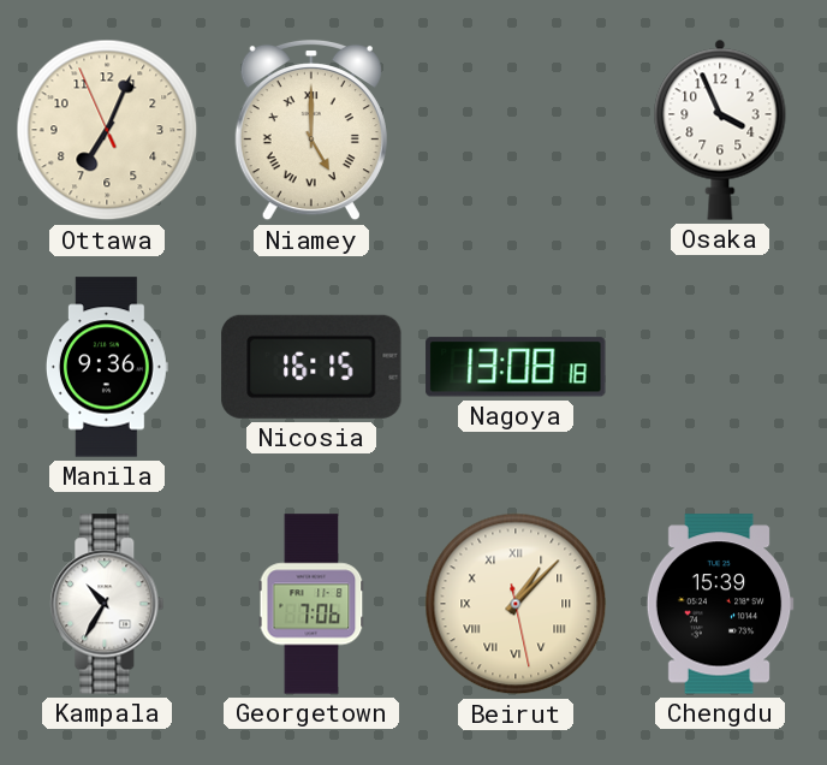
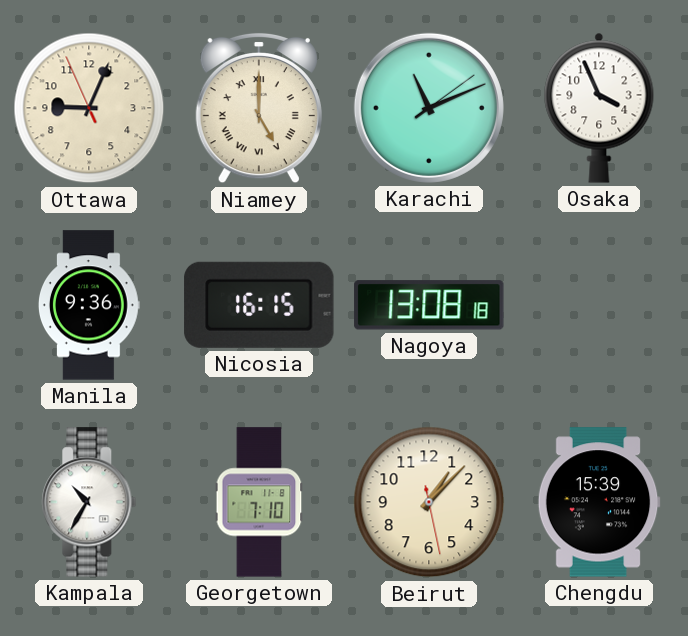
Ottawa: 7:03 -> 9:03 (89, 108)
Karachi: none -> 11:11 (429, 108)
Georgetown: 7:06 -> 7:10 (259, 502)
Beirut numerals: Roman -> Arabic (429, 502)
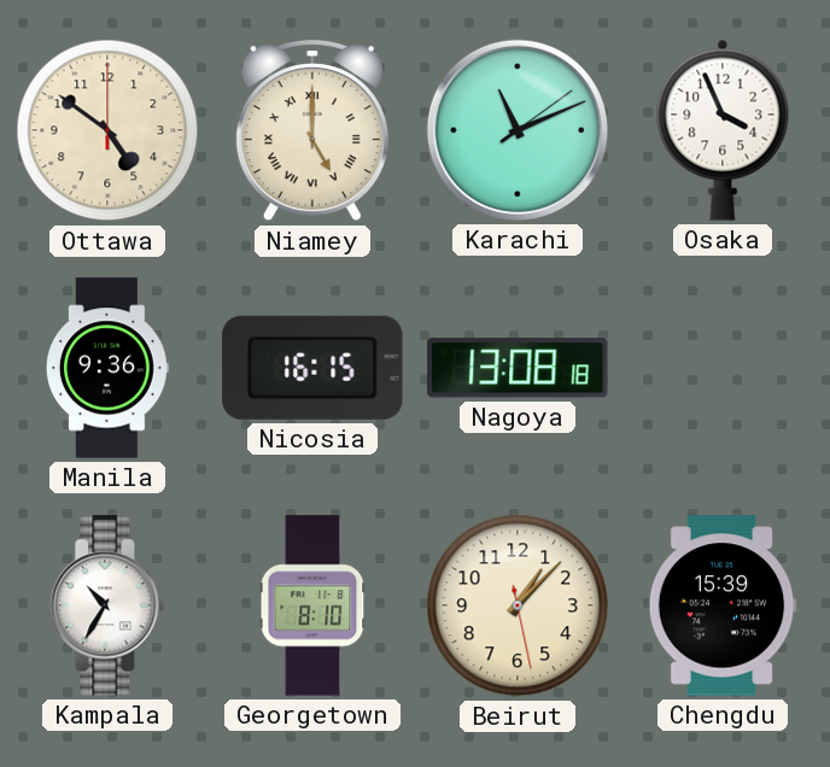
Ottawa: 9:03 -> 4:51 (107, 130)
Georgetown: 7:10 -> 8:10 (312, 605)
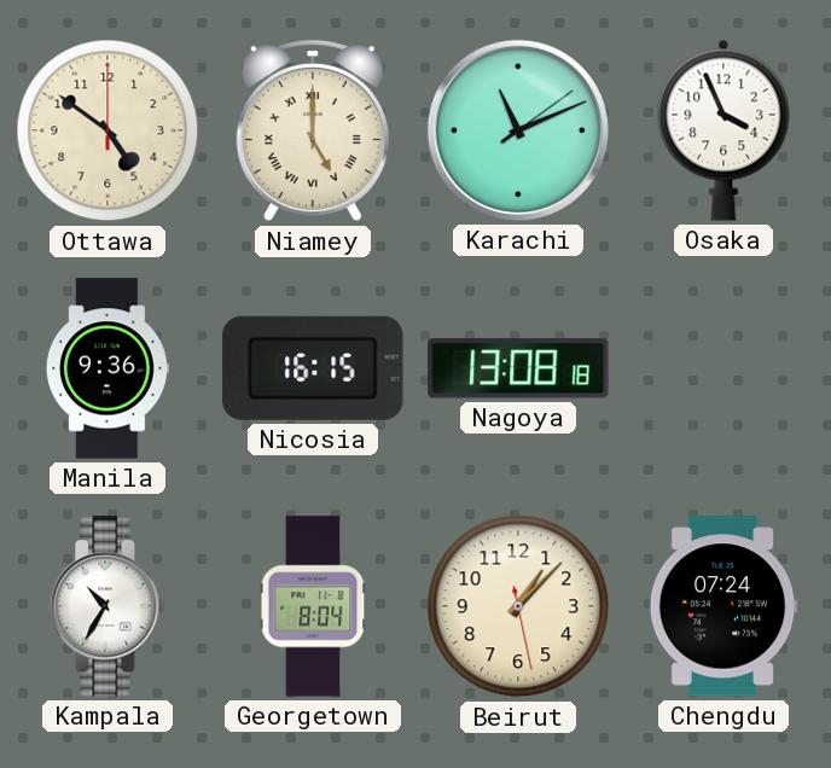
Georgetown: 8:10 -> 8:04 (313, 606)
Chengdu: 15:39 -> 07:24 (724, 606)
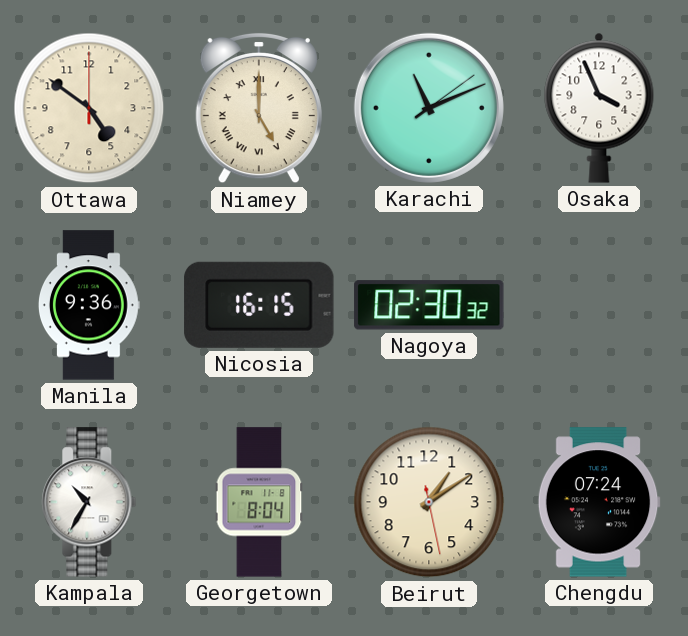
Nagoya: 13:08 -> 02:30 (429, 305)
Beirut: 1:07 -> 1:09 (429, 502)
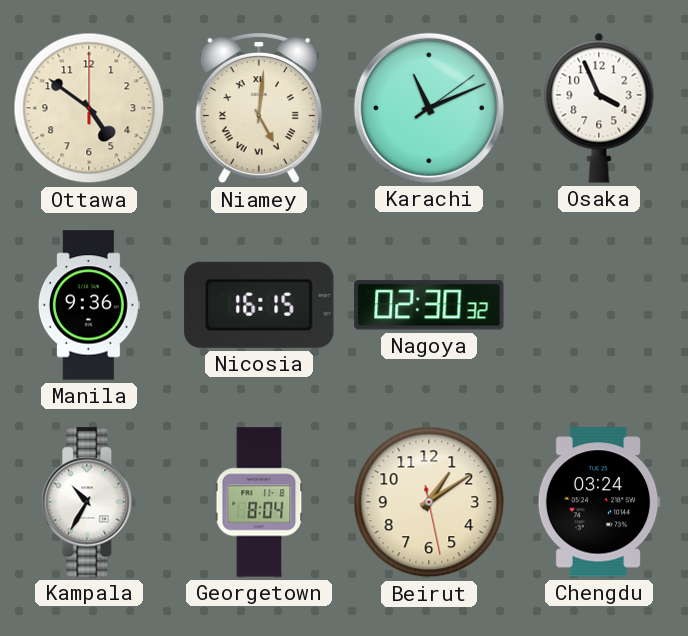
Niamey: 5:00 -> 5:01 (259, 108)
Chengdu: 07:24 -> 03:24 (599, 502)
